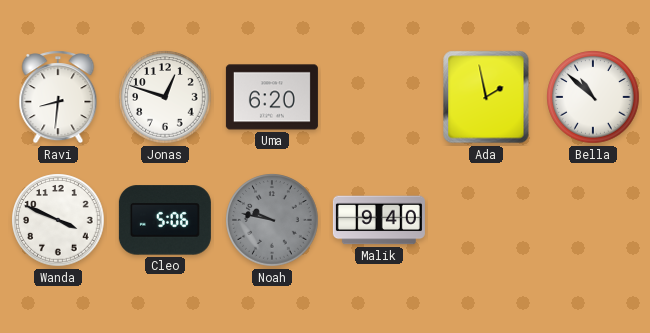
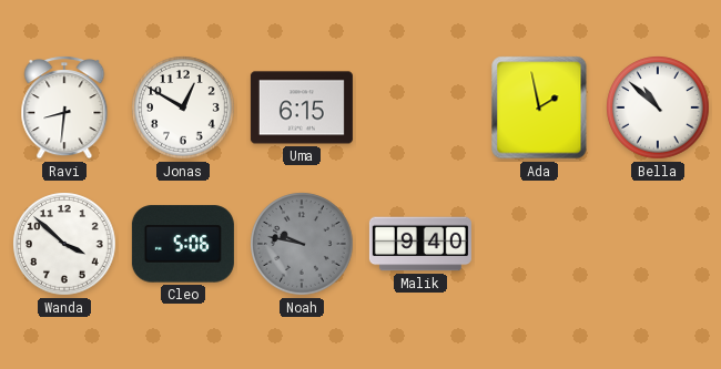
Jonas: 12:48 -> 12:50 (183, 107)
Uma: 6:20 -> 6:15 (302, 107)
Wanda: 3:49 -> 3:52 (64, 244)
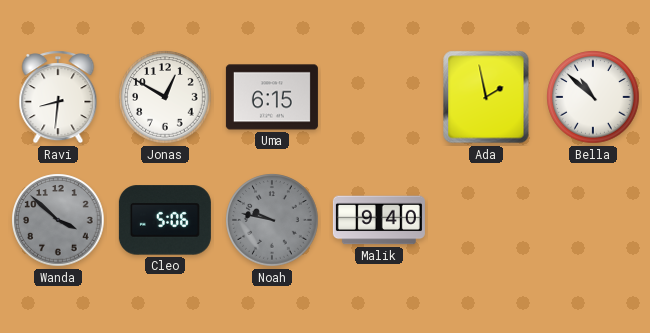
Wanda dial: white -> grey (58, 220)
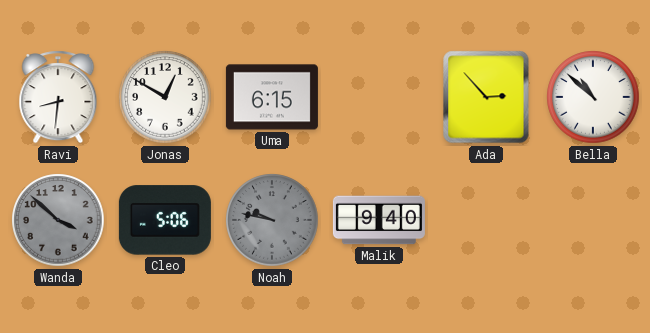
Ada: 1:58 -> 2:53 (486, 97)
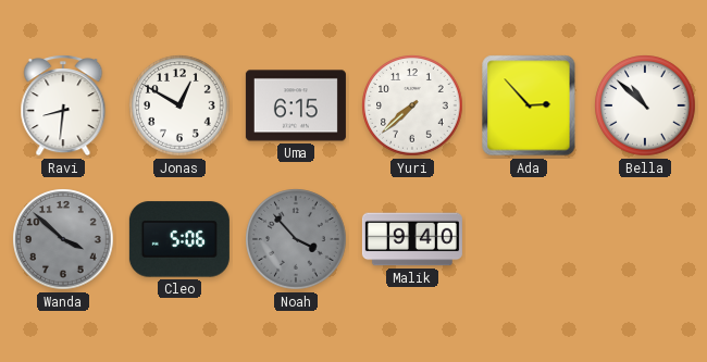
Yuri: none -> 7:38 (412, 105)
Noah: 9:47 -> 3:53 (296, 239)
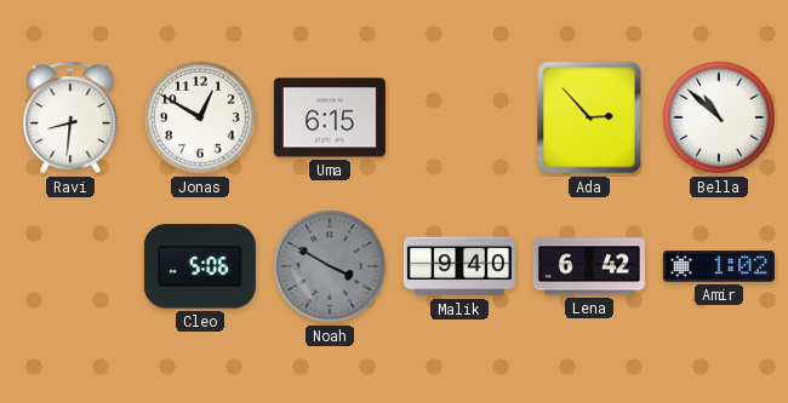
Yuri: 7:38 -> none (412, 105)
Wanda: 3:52 -> none (63, 239)
Noah: 3:53 -> 3:50 (330, 266)
Lena: none -> 6:42 (589, 266)
Amir: none -> 1:02 (719, 266)
